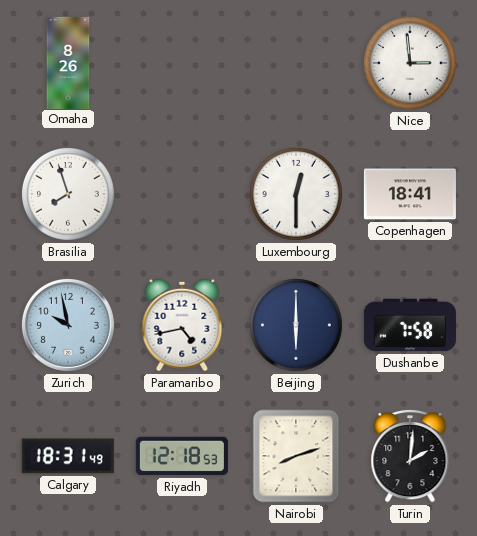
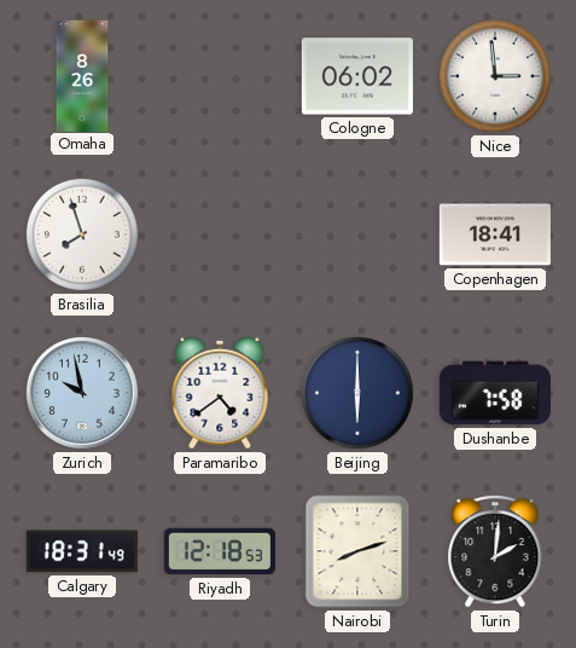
Cologne: none -> 06:02 (357, 76)
Luxembourg: 12:30 -> none (296, 194)
Paramaribo: 4:43 -> 4:39 (220, 393)
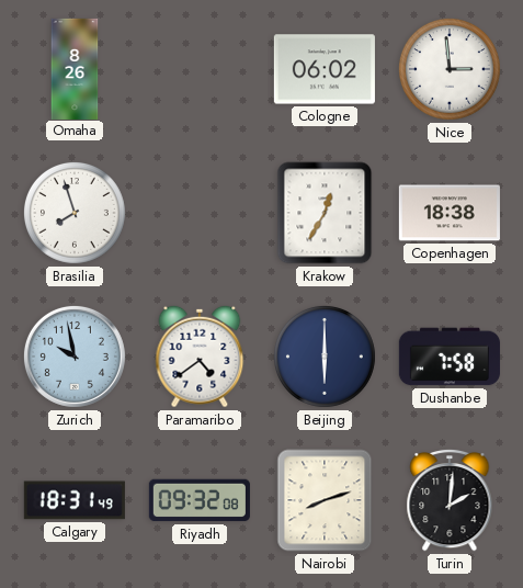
Krakow: none -> 12:35 (325, 213)
Copenhagen: 18:41 -> 18:38 (450, 213)
Riyadh: 12:18 -> 09:32 (200, 500)
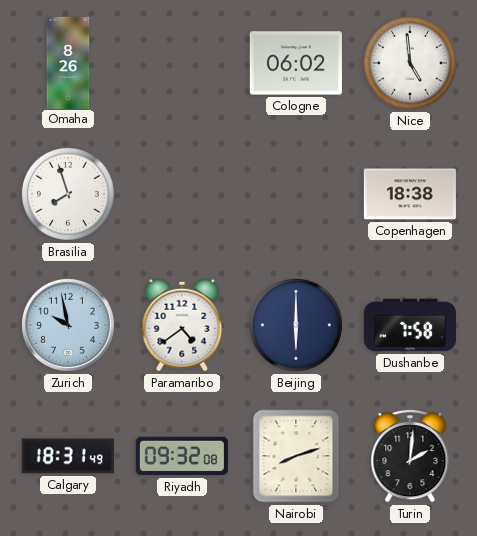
Nice: 2:59 -> 4:59 (410, 63)
Krakow: 12:35 -> none (325, 213)
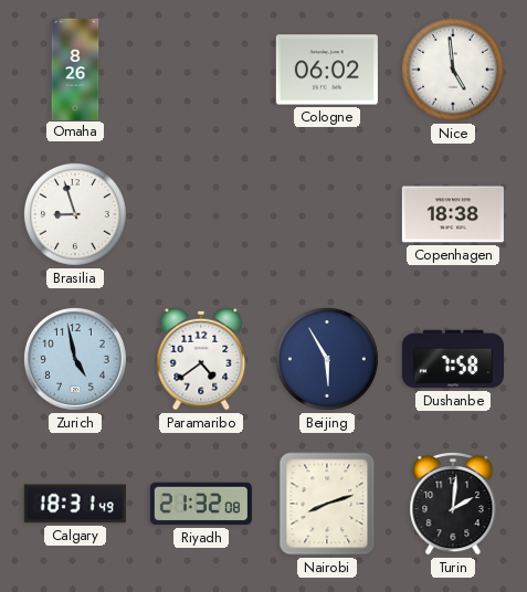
Brasilia: 7:57 -> 8:57 (75, 214)
Zurich: 9:58 -> 4:58 (75, 359)
Beijing: 6:00 -> 5:55 (327, 359)
Riyadh: 09:32 -> 21:32 (201, 504)
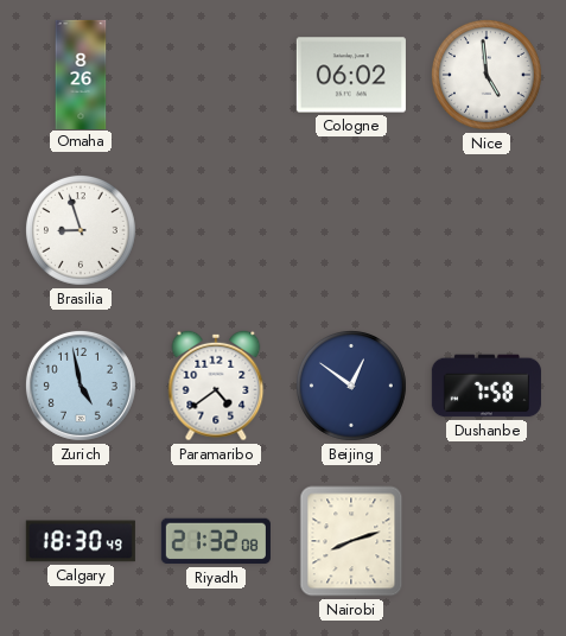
Copenhagen: 18:38 -> none (453, 214)
Beijing: 5:55 -> 12:51 (351, 386)
Calgary: 18:31 -> 18:30 (81, 541)
Turin: 2:01 -> none (453, 504)
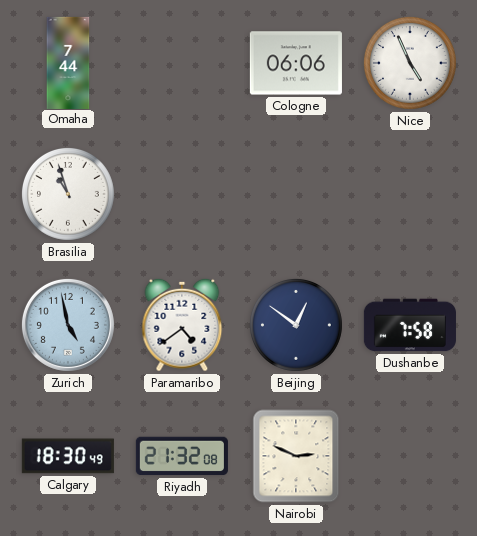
Omaha: 8:26 -> 7:44 (68, 62)
Cologne: 06:02 -> 06:06 (296, 63)
Nice: 4:59 -> 4:56 (410, 63)
Brasilia: 8:57 -> 10:57 (68, 194)
Nairobi: 8:12 -> 2:49 (296, 456)
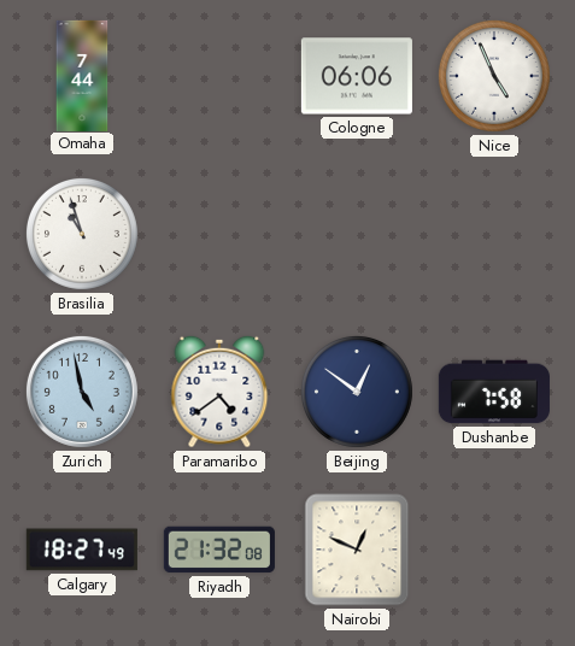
Calgary: 18:30 -> 18:27 (82, 550)
Nairobi: 2:49 -> 12:49 (357, 550)
